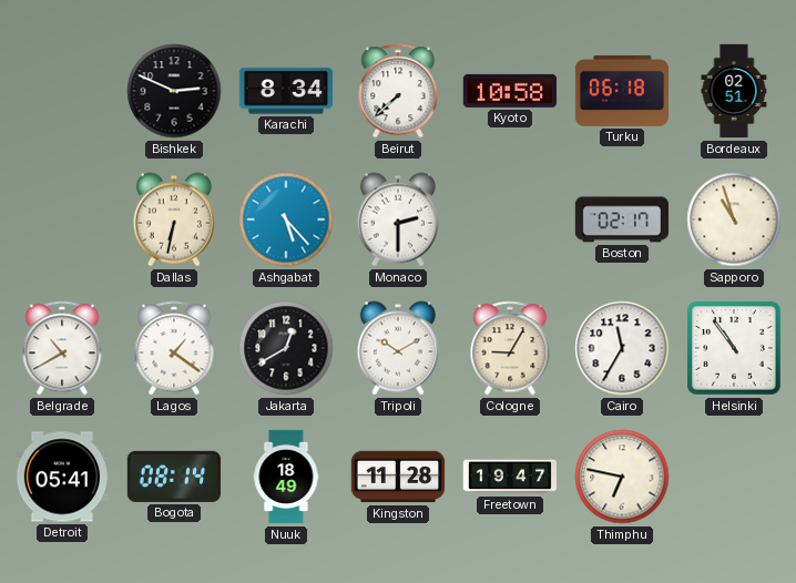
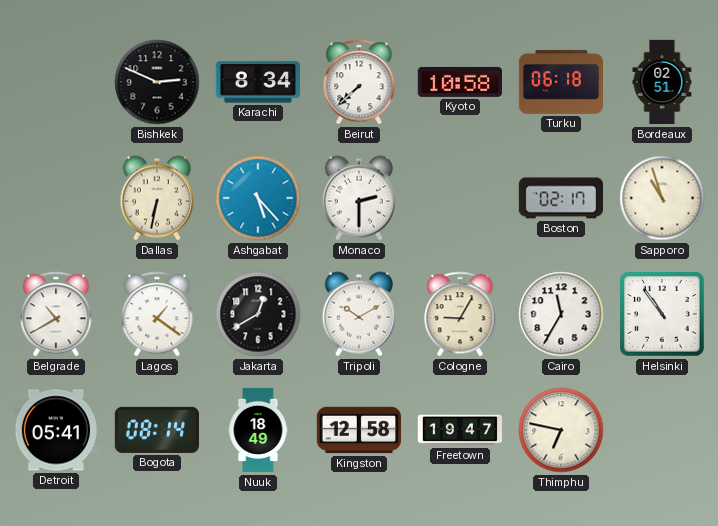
Kingston: 11:28 -> 12:58 (359, 430)
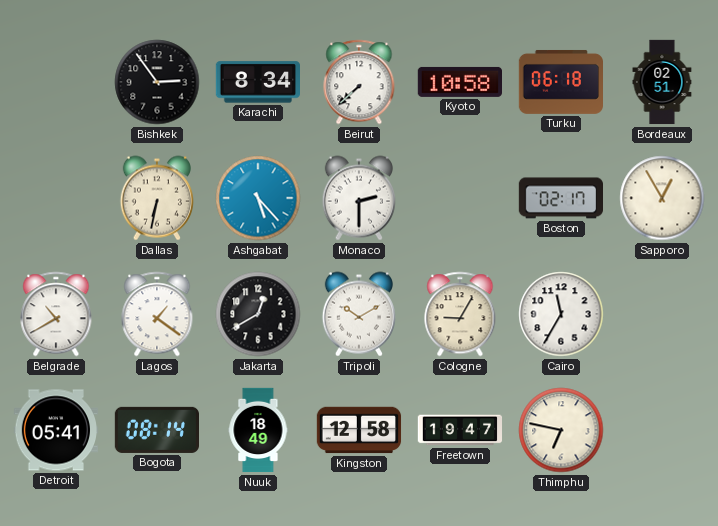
Bishkek: 2:49 -> 2:54 (157, 82)
Sapporo: 10:57 -> 12:55 (662, 198)
Helsinki: 10:54 -> none (663, 315)
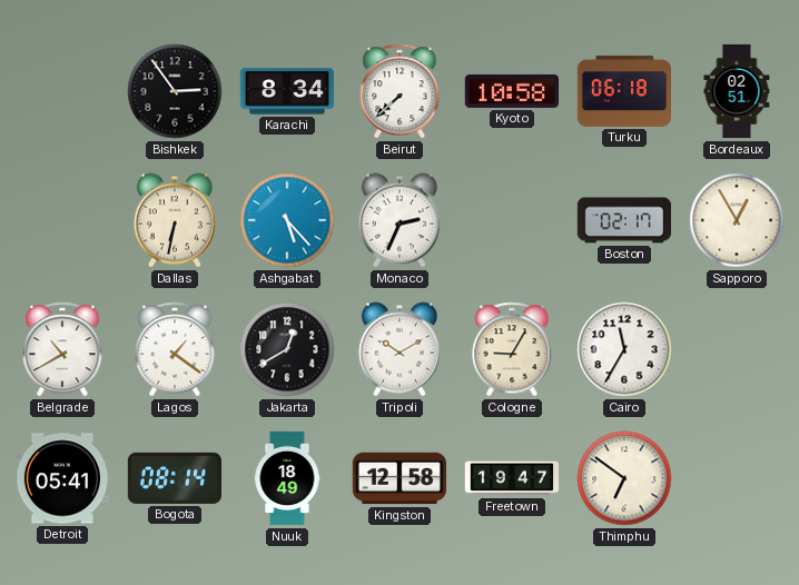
Monaco: 2:30 -> 2:34 (399, 220)
Thimphu: 6:47 -> 6:51 (624, 478)
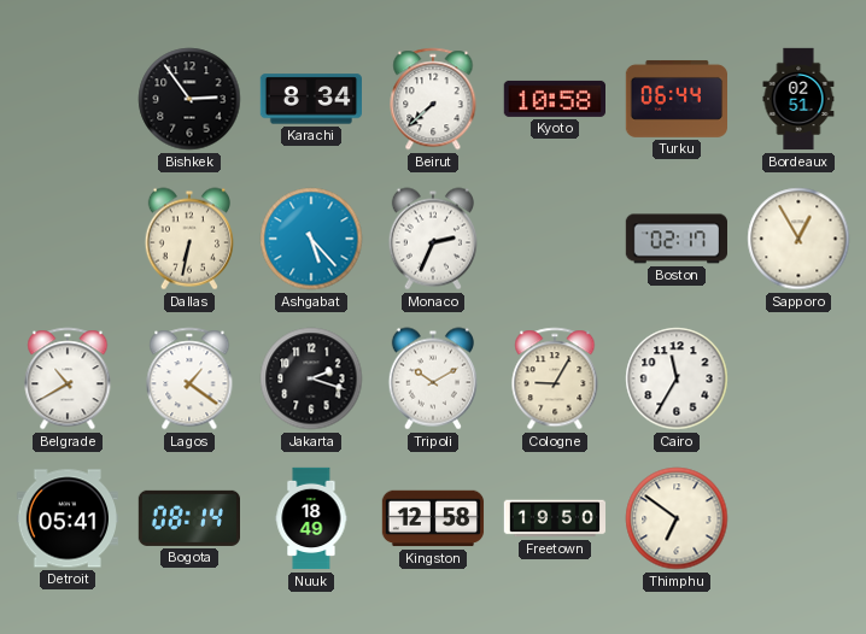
Turku: 06:18 -> 06:44 (677, 99)
Jakarta: 12:40 -> 2:18 (311, 378)
Freetown: 19:47 -> 19:50 (555, 518)
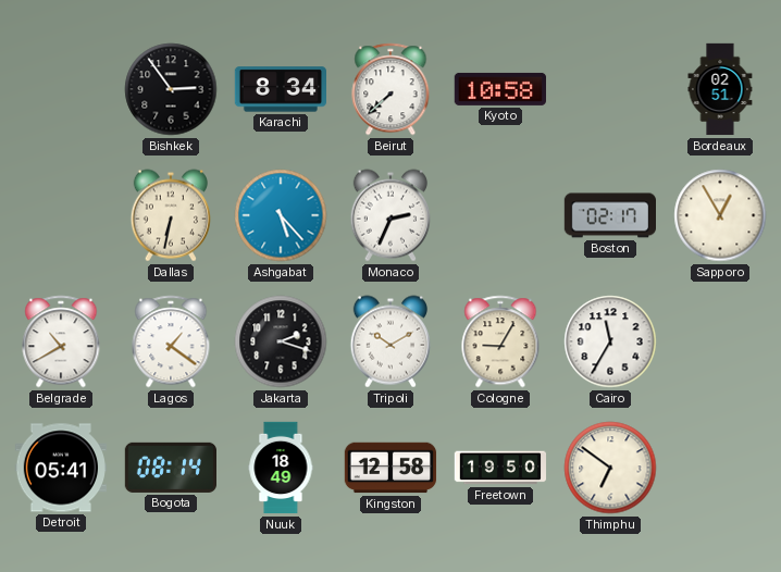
Turku: 06:44 -> none (677, 99)
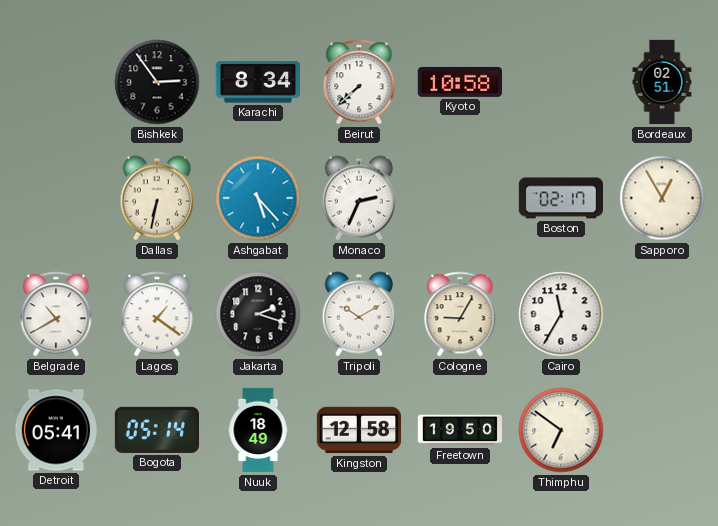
Bogota: 08:14 -> 05:14 (156, 430)
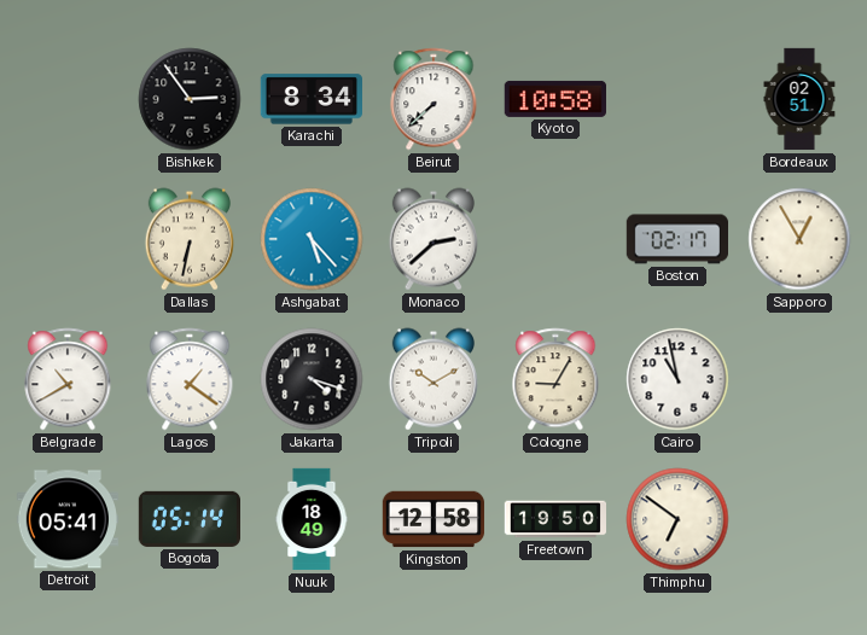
Monaco: 2:34 -> 2:38 (433, 239)
Jakarta: 2:18 -> 4:18 (312, 379)
Cairo: 11:35 -> 10:58 (677, 379)
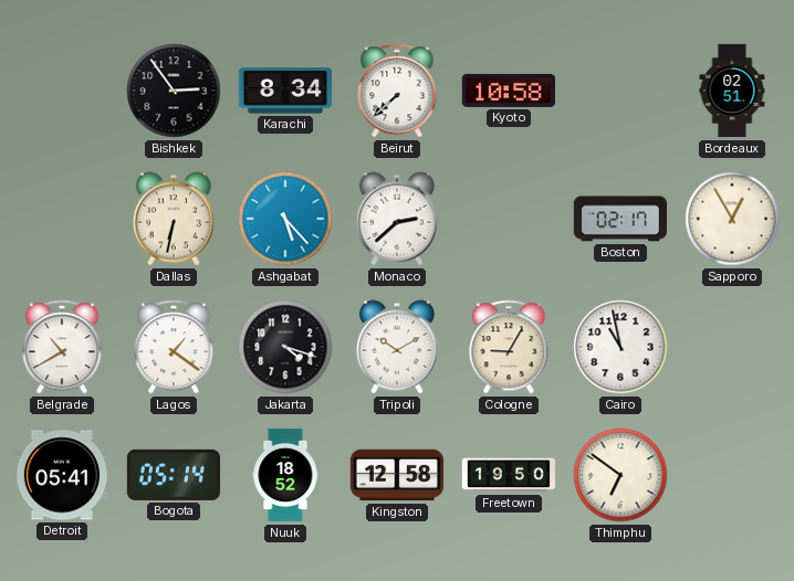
Nuuk: 18:49 -> 18:52 (285, 475)
